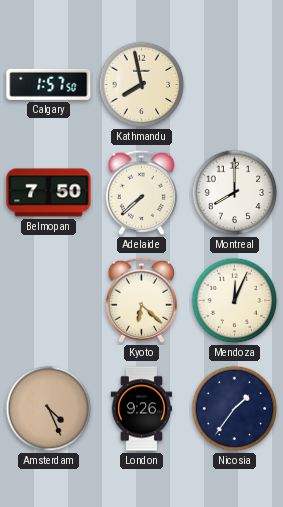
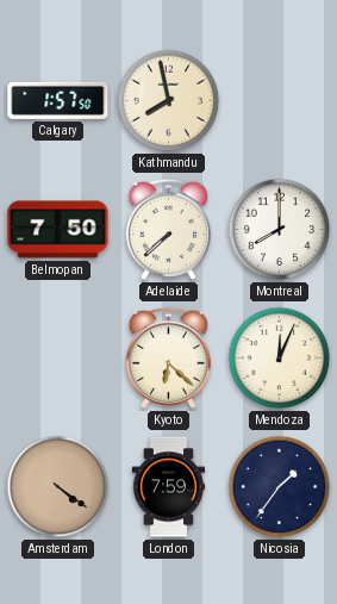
Amsterdam: 4:26 -> 4:21 (58, 487)
London: 9:26 -> 7:59 (169, 487)
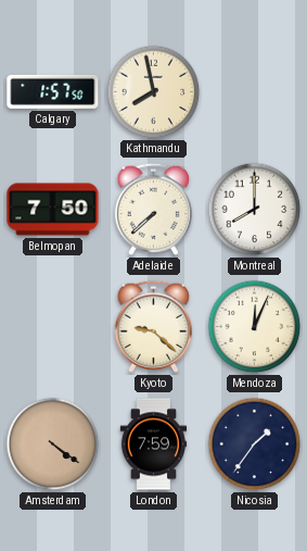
Kyoto: 6:22 -> 9:22 (153, 326)
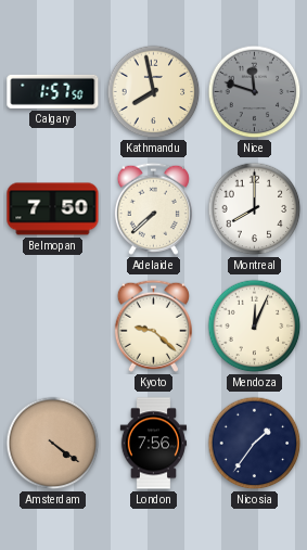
Nice: none -> 11:48 (255, 92)
London: 7:59 -> 7:56 (154, 444)
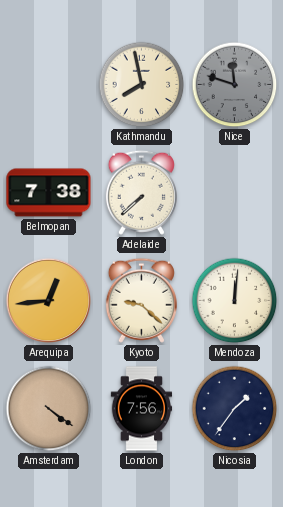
Calgary: 1:57 -> none (53, 91)
Belmopan: 7:50 -> 7:38 (49, 193)
Montreal: 8:00 -> none (255, 209)
Arequipa: none -> 12:44 (49, 301)
Mendoza: 12:04 -> 12:01 (235, 301)
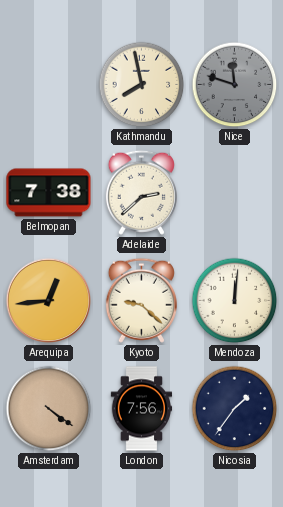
Adelaide: 7:38 -> 2:38 (141, 192)
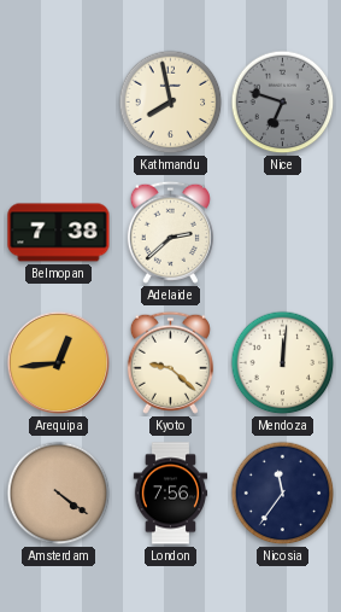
Nice: 11:48 -> 6:48 (283, 103)
Nicosia: 1:36 -> 11:36 (283, 494)
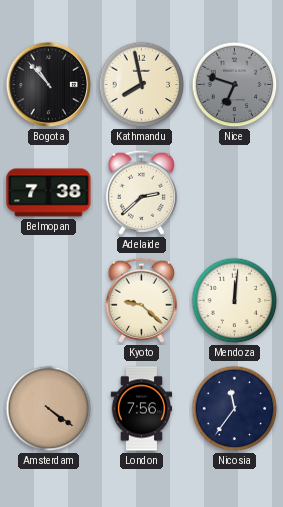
Bogota: none -> 10:53 (49, 85)
Arequipa: 12:44 -> none (59, 363)
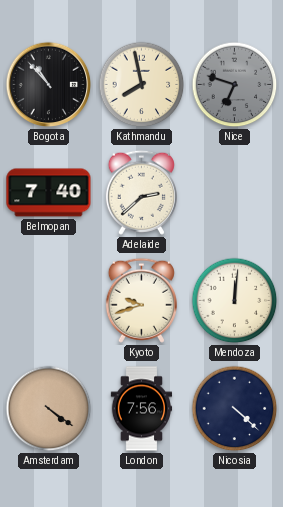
Belmopan: 7:38 -> 7:40 (49, 193)
Kyoto: 9:22 -> 9:42 (141, 300)
Nicosia: 11:36 -> 4:22 (235, 409)
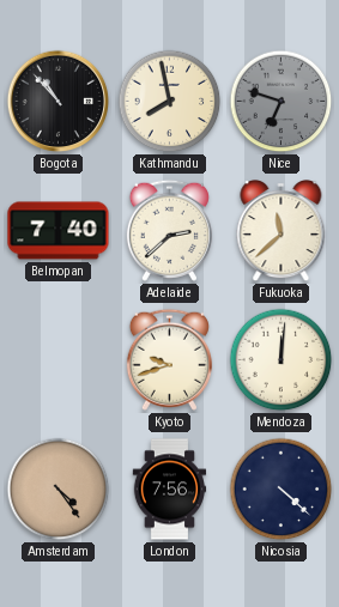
Fukuoka: none -> 11:38 (282, 232)
Amsterdam: 4:21 -> 4:24 (59, 490)
